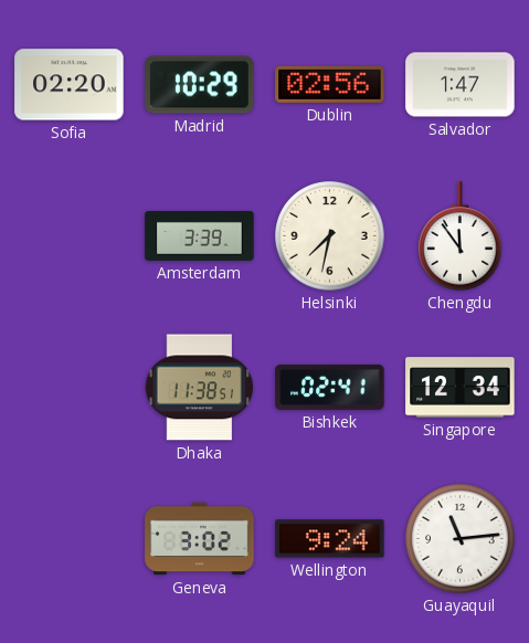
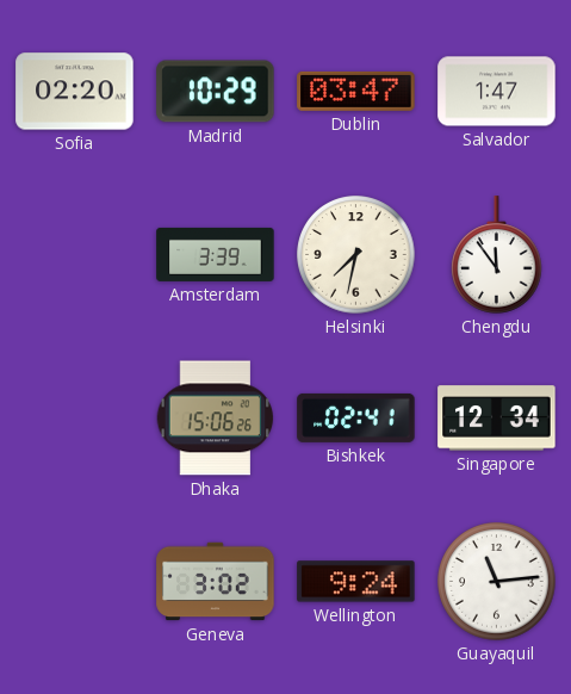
Dublin: 02:56 -> 03:47 (356, 91)
Dhaka: 11:38 -> 15:06 (216, 419)
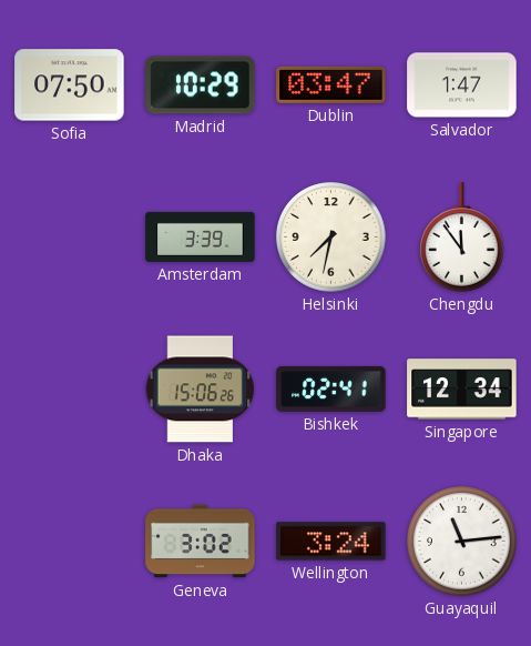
Sofia: 02:20 -> 07:50 (70, 85)
Wellington: 9:24 -> 3:24 (331, 542)
